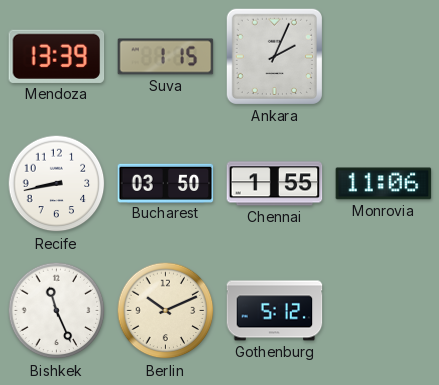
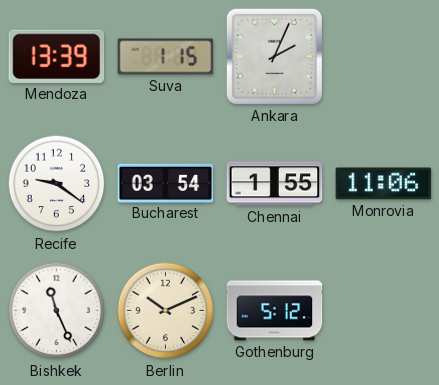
Recife: 8:43 -> 9:21 (57, 184)
Bucharest: 03:50 -> 03:54 (166, 183)
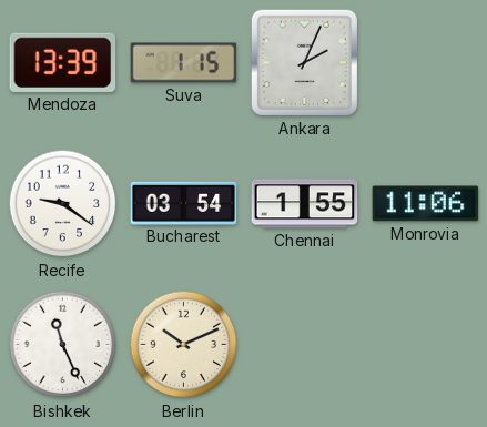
Gothenburg: 5:12 -> none (275, 311)
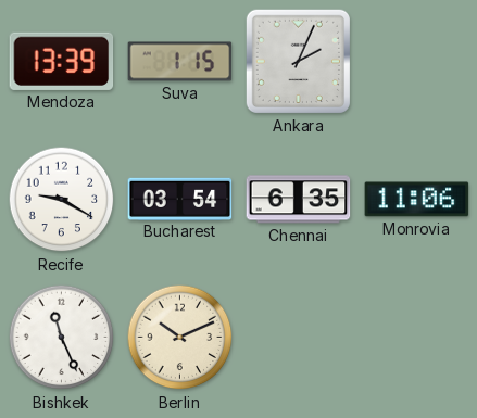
Recife: 9:21 -> 9:20 (62, 200)
Chennai: 1:55 -> 6:35 (299, 200)
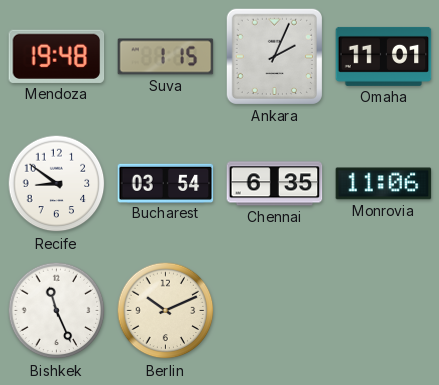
Mendoza: 13:39 -> 19:48 (57, 56)
Omaha: none -> 11:01 (384, 56)
Recife: 9:20 -> 8:51 (57, 184)
